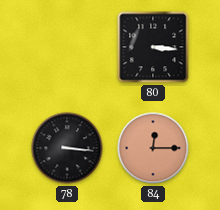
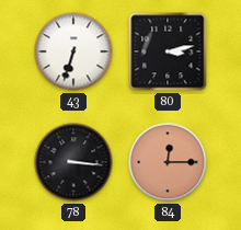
43: none -> 6:33 (73, 51)
80: 3:16 -> 3:13 (168, 51)
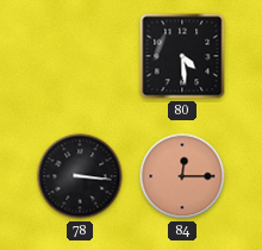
43: 6:33 -> none (73, 51)
80: 3:13 -> 4:29 (182, 56)
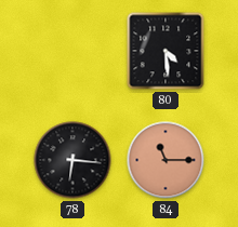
78: 3:16 -> 6:16 (72, 160)
84: 12:15 -> 11:15 (166, 160)
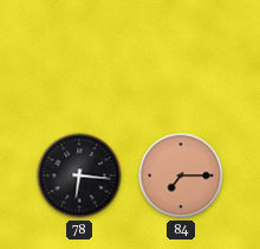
80: 4:29 -> none (166, 51)
84: 11:15 -> 7:15 (181, 175)
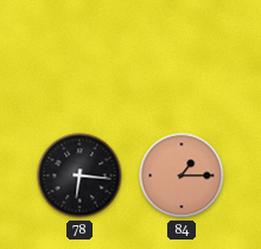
84: 7:15 -> 1:15 (182, 175)
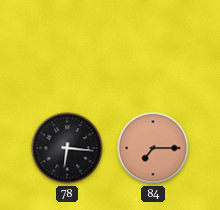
84: 1:15 -> 7:15 (153, 148)
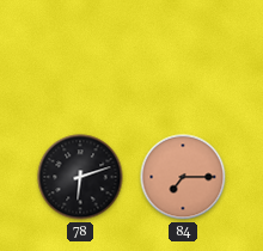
78: 6:16 -> 6:12 (80, 177)
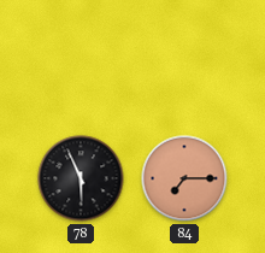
78: 6:12 -> 5:56 (81, 178)
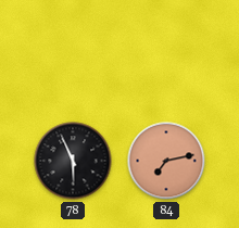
84: 7:15 -> 7:13 (166, 161)
